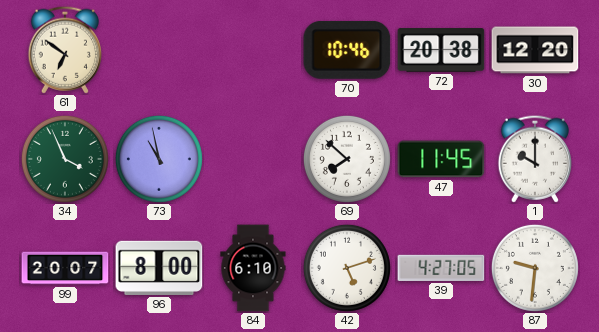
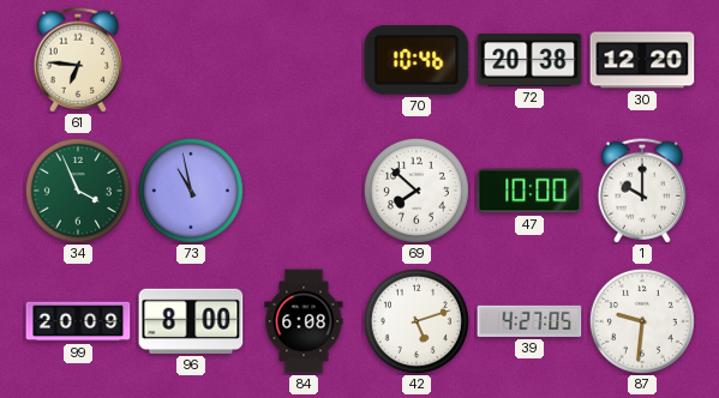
61: 6:51 -> 6:46 (77, 60)
47: 11:45 -> 10:00 (529, 191)
99: 20:07 -> 20:09 (78, 321)
84: 6:10 -> 6:08 (304, 321)
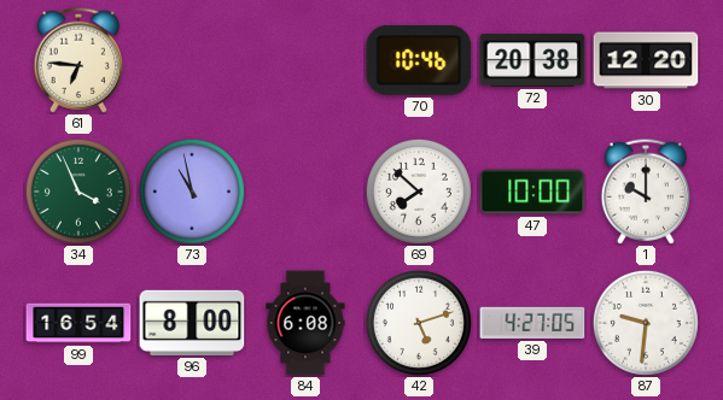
99: 20:09 -> 16:54 (78, 323)
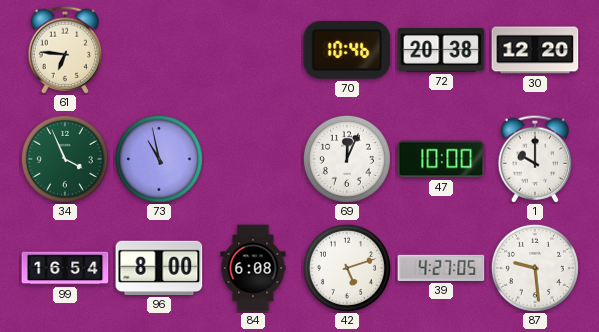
69: 7:52 -> 12:04 (347, 159)
87: 9:31 -> 9:29 (535, 268)
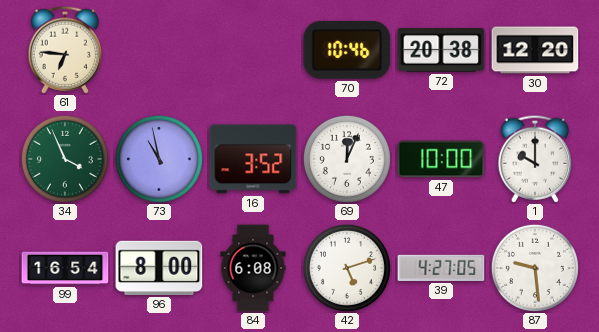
16: none -> 3:52 (253, 159)
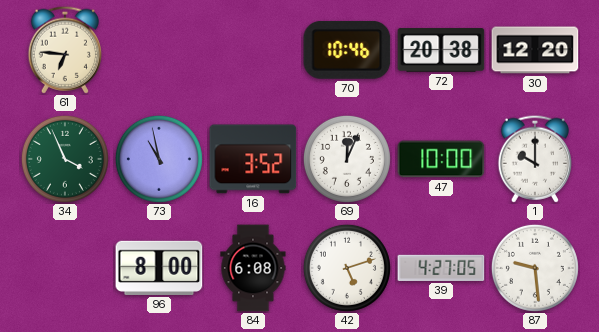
99: 16:54 -> none (65, 268)
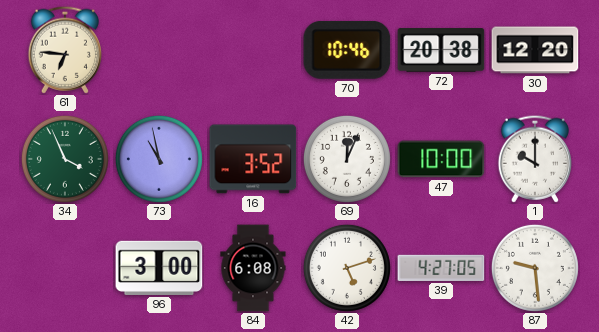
96: 8:00 -> 3:00 (159, 268)
